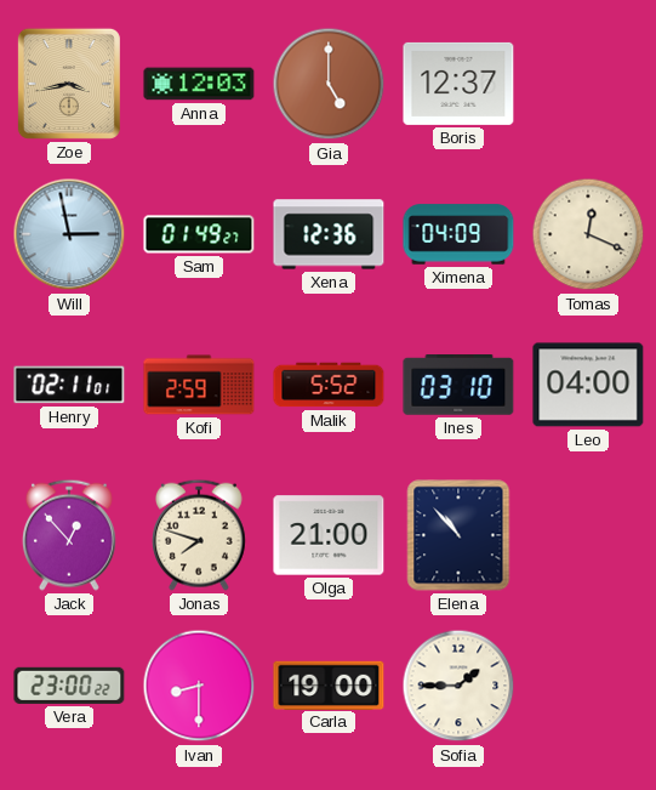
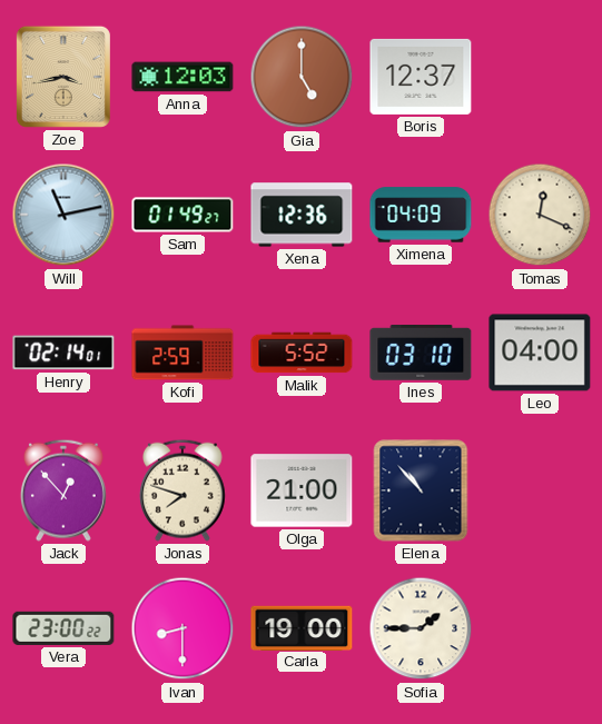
Will: 2:58 -> 11:13 (63, 215)
Henry: 02:11 -> 02:14 (63, 353)
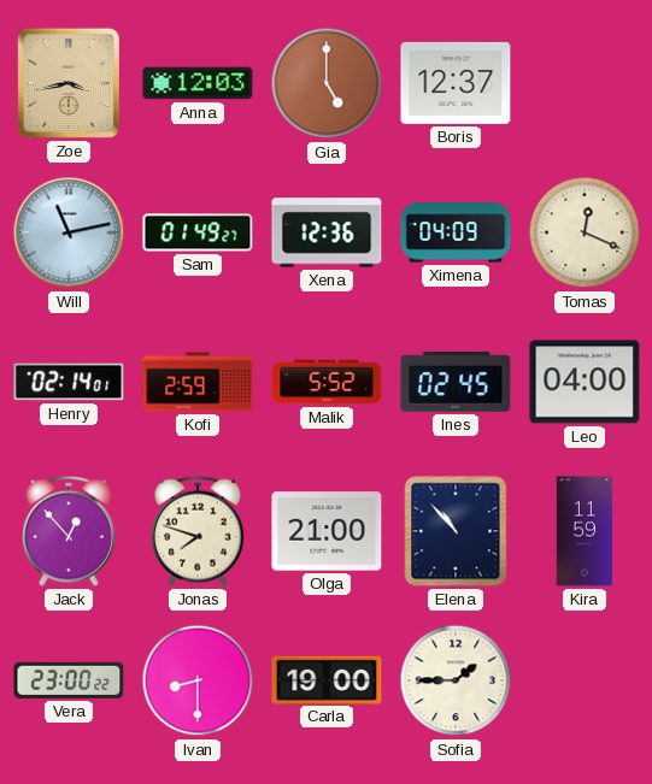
Ines: 03:10 -> 02:45 (456, 383)
Kira: none -> 11:59 (585, 531)
